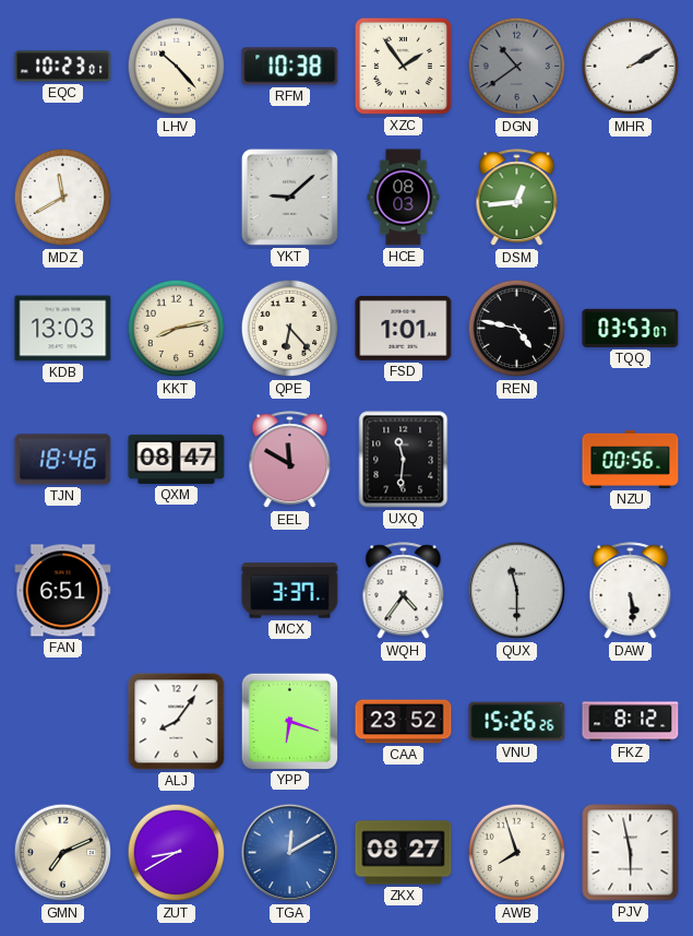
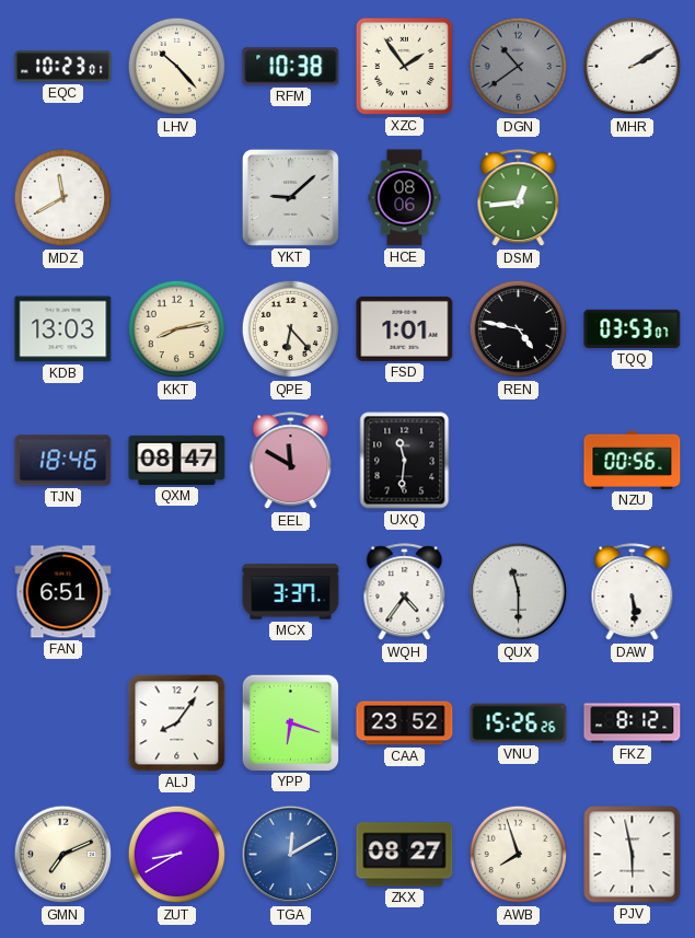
HCE: 08:03 -> 08:06 (405, 198)
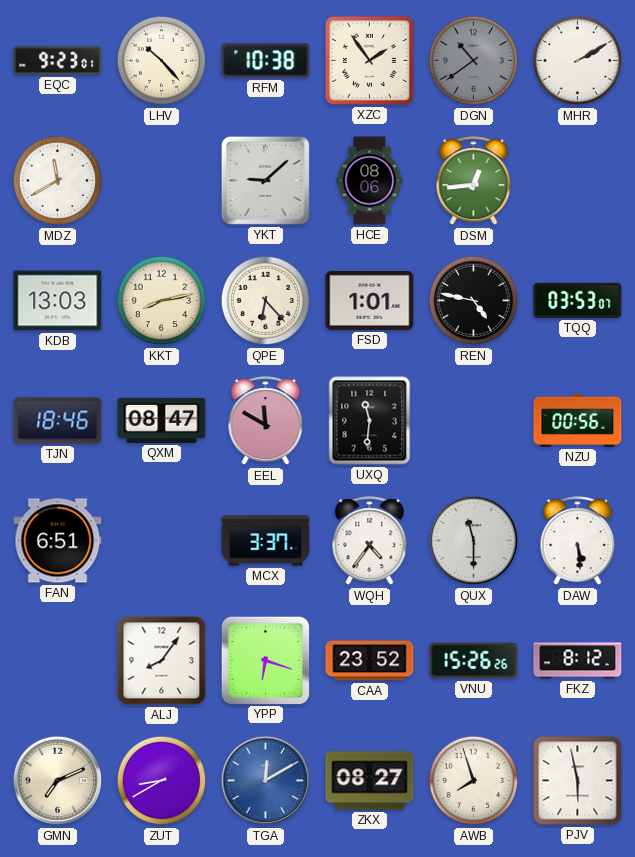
EQC: 10:23 -> 9:23 (58, 61)
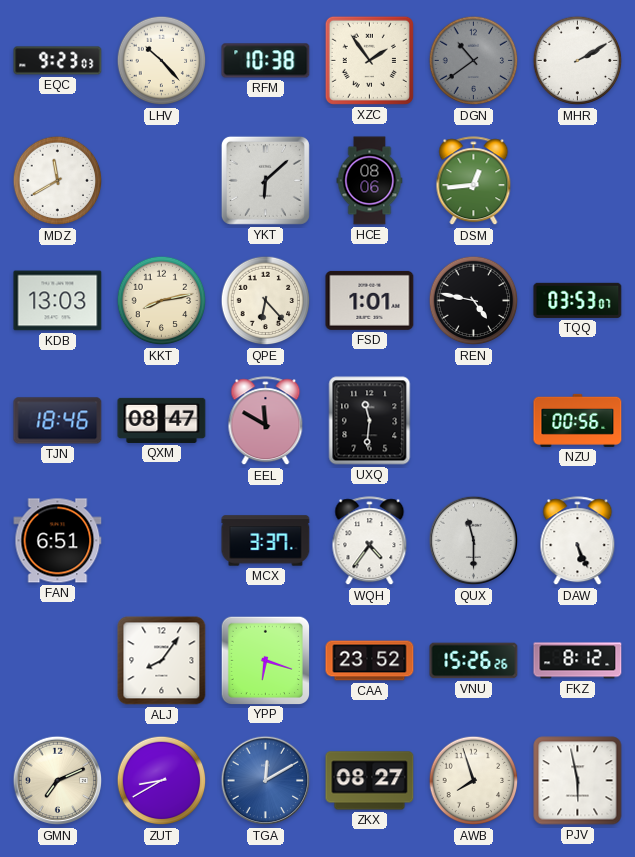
EQC: 9:23:01 -> 9:23:03 (58, 61)
YKT: 9:08 -> 6:08 (265, 180)
DAW: 5:29 -> 5:26 (578, 541)
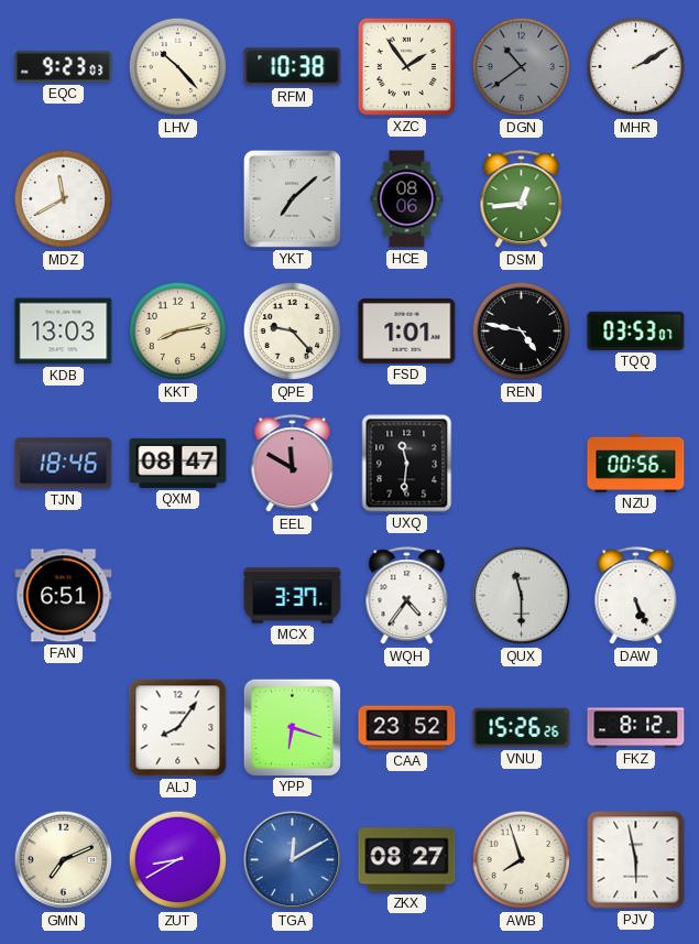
YKT: 6:08 -> 7:08 (292, 198)
QPE: 6:23 -> 9:23 (293, 332)
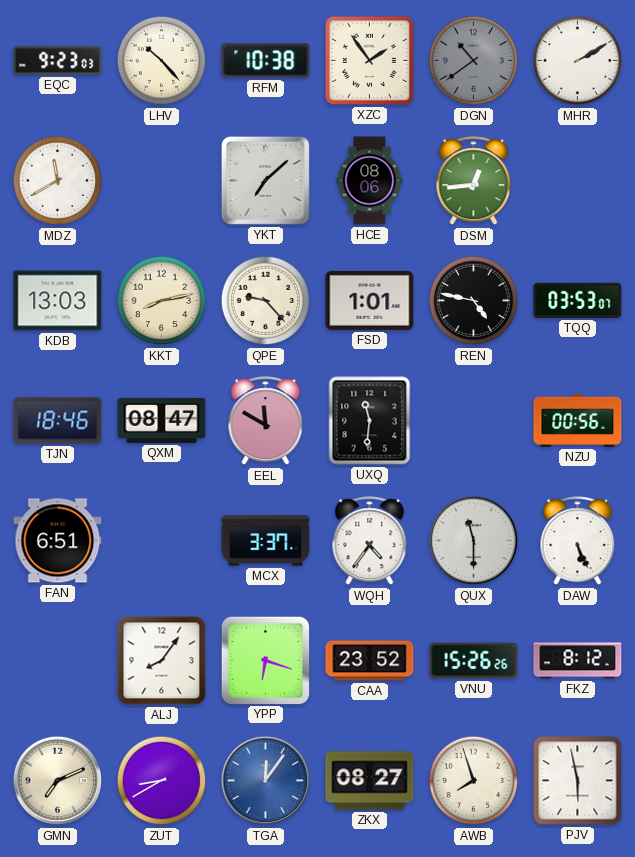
TGA: 12:10 -> 12:06 (266, 781)
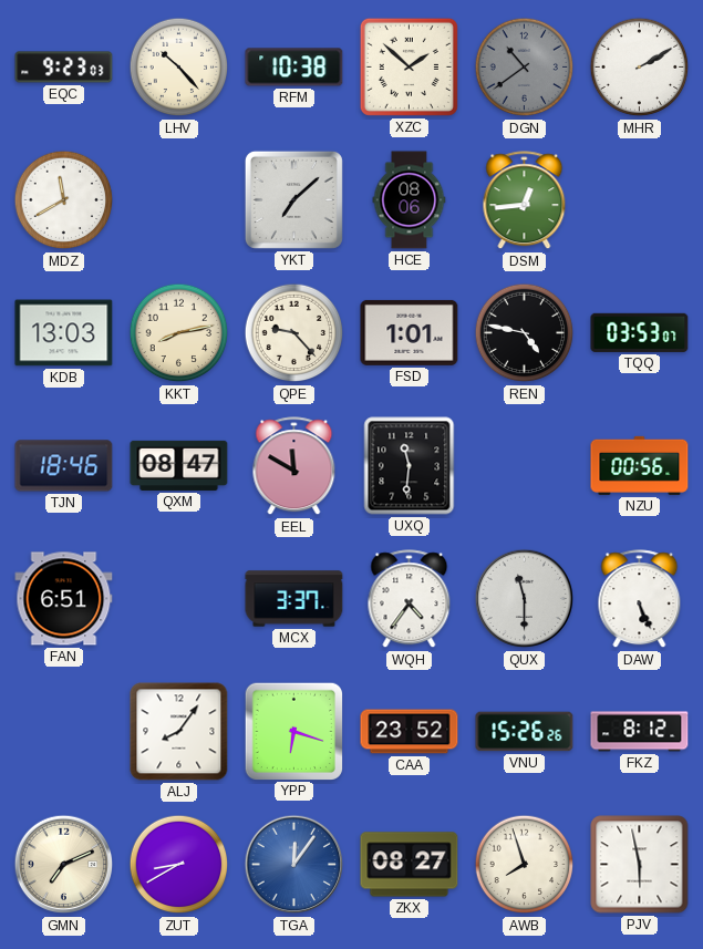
XZC: 1:54 -> 1:52 (409, 66)
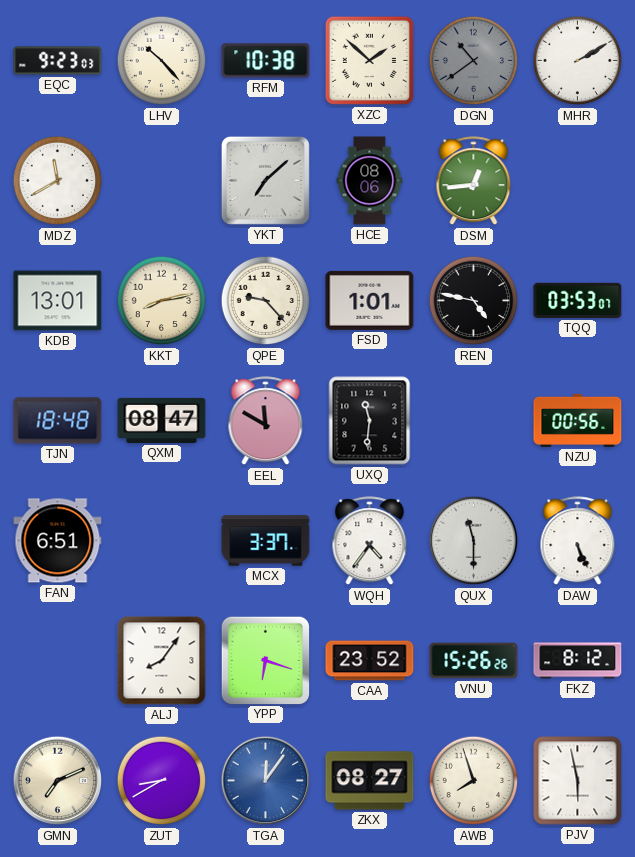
KDB: 13:03 -> 13:01 (58, 301)
TJN: 18:46 -> 18:48 (58, 421)
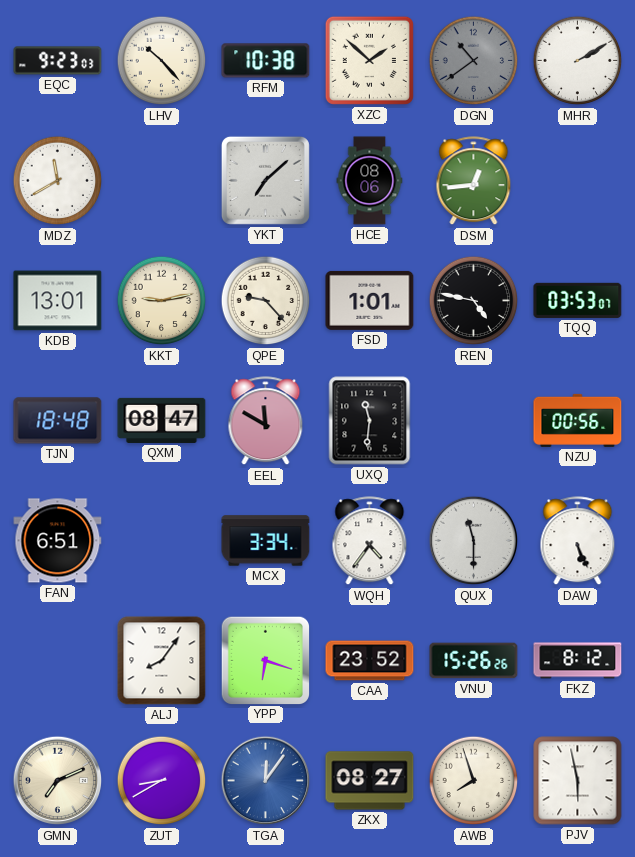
KKT: 8:13 -> 9:13 (162, 301)
MCX: 3:37 -> 3:34 (266, 541)
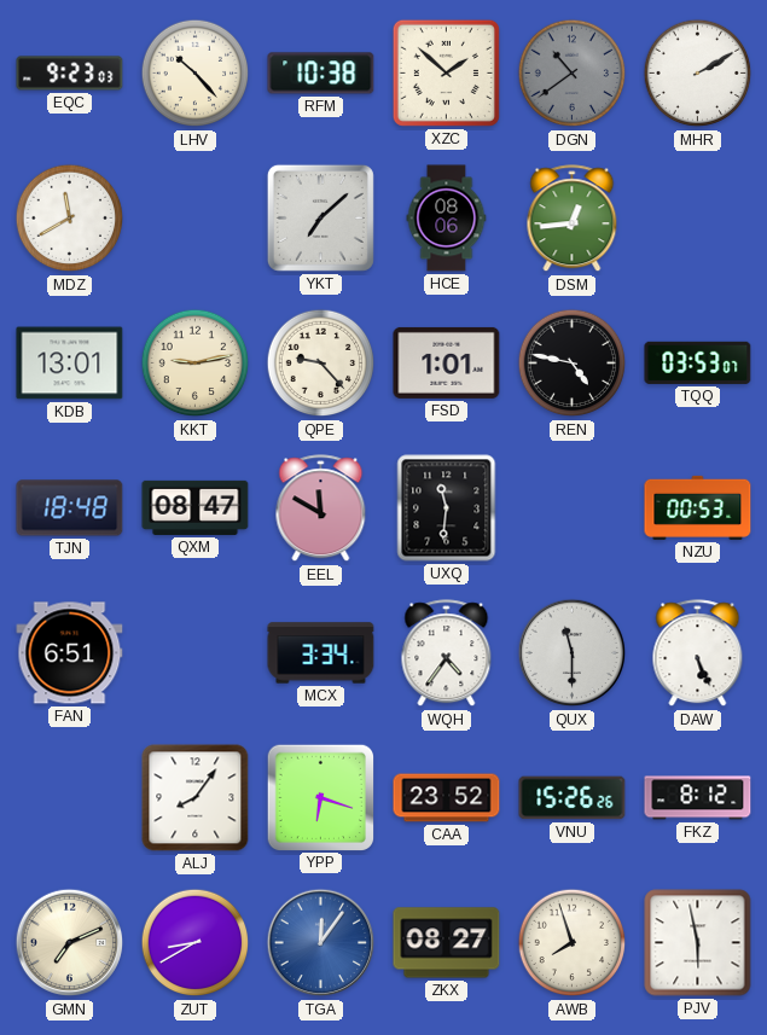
NZU: 00:56 -> 00:53 (698, 507)
